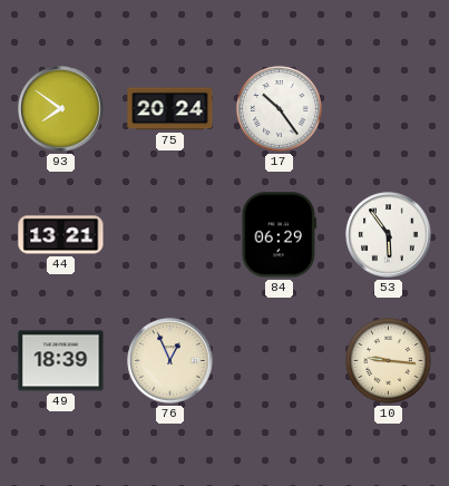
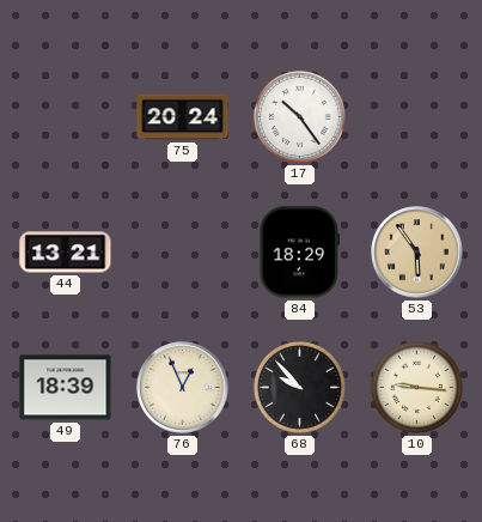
93: 7:51 -> none (61, 109)
84: 06:29 -> 18:29 (300, 253)
53 dial: white -> champagne (417, 253)
68: none -> 9:53 (299, 387)
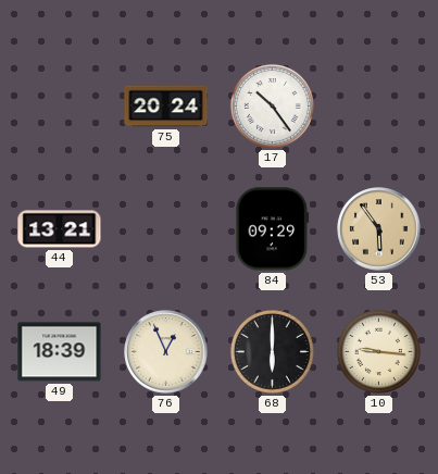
84: 18:29 -> 09:29 (273, 229)
68: 9:53 -> 6:00 (272, 351)
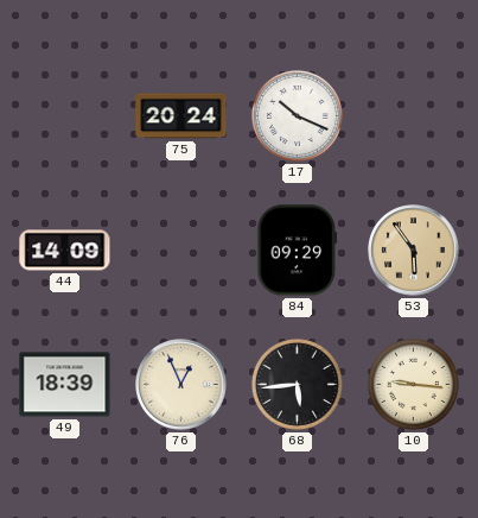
17: 10:24 -> 10:19 (297, 115)
44: 13:21 -> 14:09 (65, 251)
68: 6:00 -> 5:44 (297, 384)
